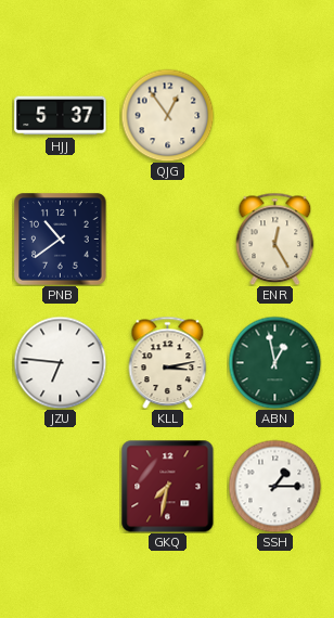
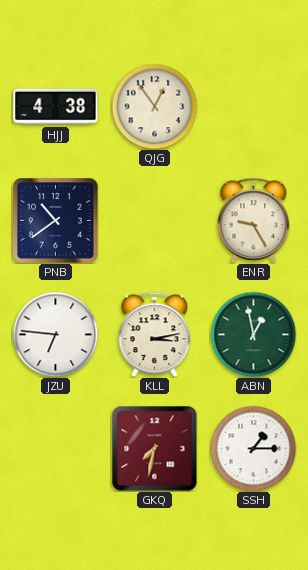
HJJ: 5:37 -> 4:38 (56, 107)
ENR: 12:25 -> 9:25 (254, 220)
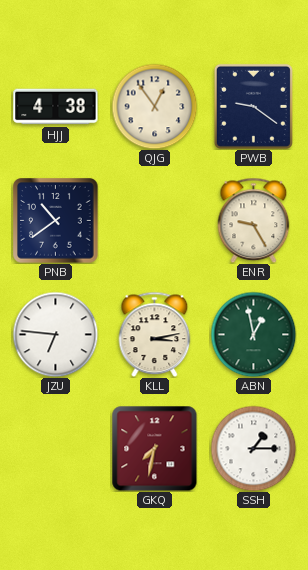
PWB: none -> 9:21 (253, 106)
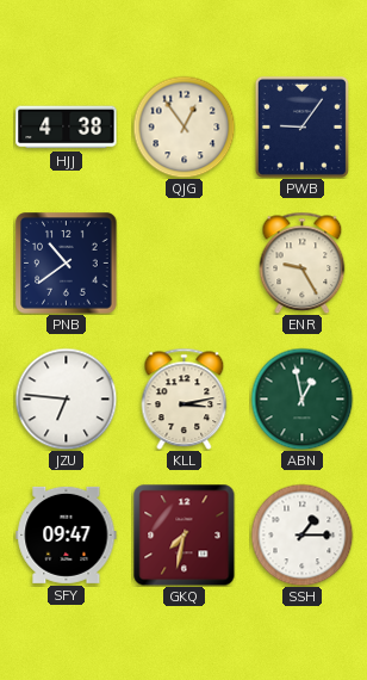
PWB: 9:21 -> 9:06 (301, 126)
SFY: none -> 09:47 (67, 534)
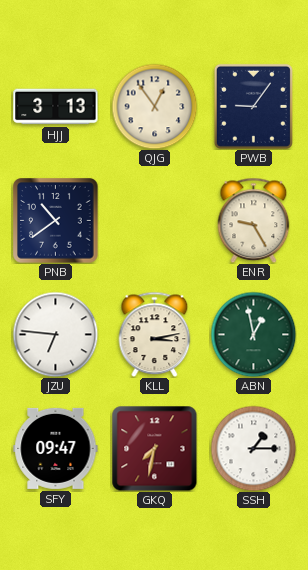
HJJ: 4:38 -> 3:13 (56, 107)
